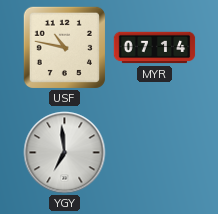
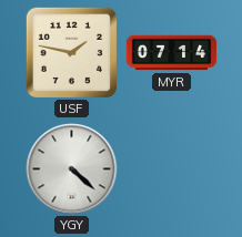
USF: 10:47 -> 1:47 (71, 52)
YGY: 6:59 -> 4:22 (72, 169)
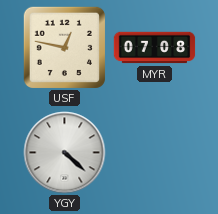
USF: 1:47 -> 12:47 (64, 47)
MYR: 07:14 -> 07:08 (155, 48)
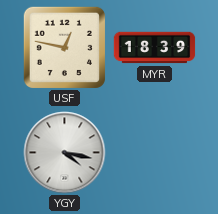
MYR: 07:08 -> 18:39 (155, 48)
YGY: 4:22 -> 4:17 (65, 153)
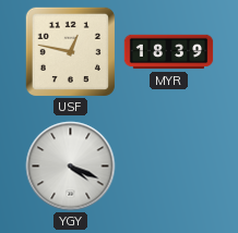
YGY: 4:17 -> 4:19 (71, 167)
